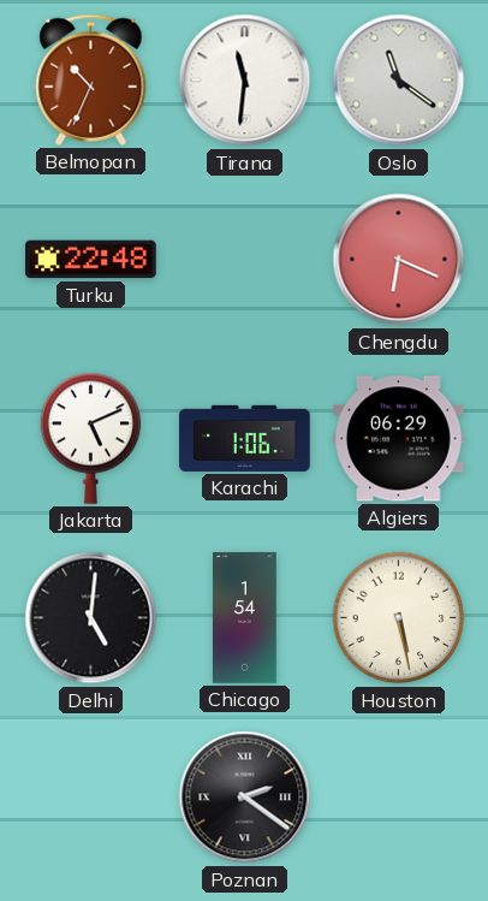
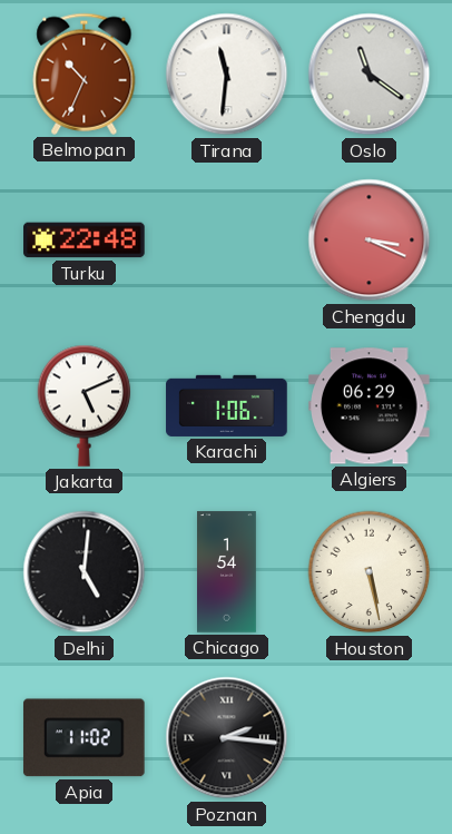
Chengdu: 6:19 -> 3:19 (370, 241)
Apia: none -> 11:02 (83, 738)
Poznan: 2:21 -> 2:16 (227, 738)
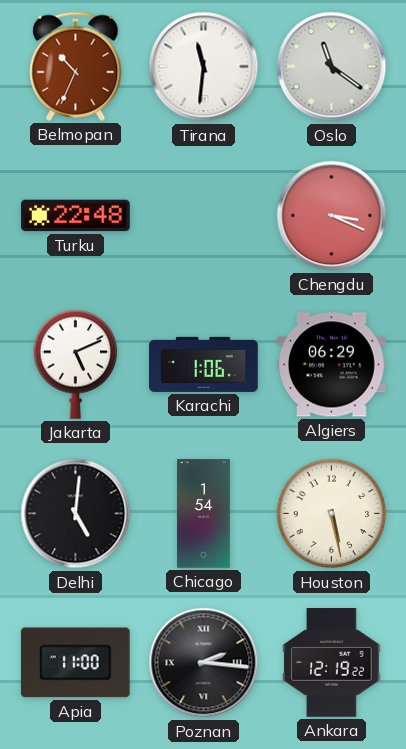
Apia: 11:02 -> 11:00 (75, 663)
Ankara: none -> 12:19 (332, 663)
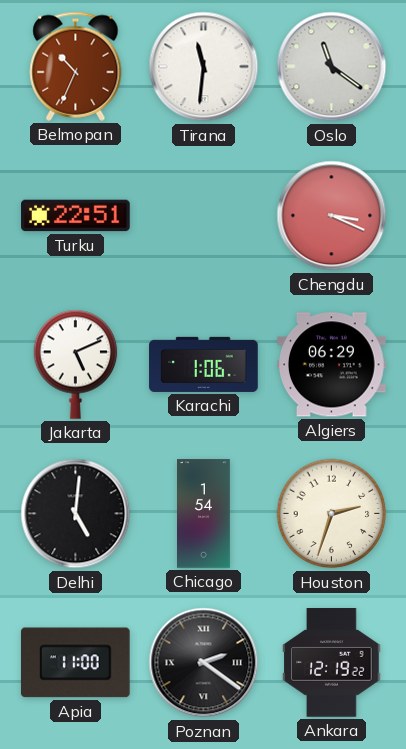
Turku: 22:48 -> 22:51 (76, 216)
Houston: 5:28 -> 2:33 (332, 514)
Poznan: 2:16 -> 2:21 (204, 663)
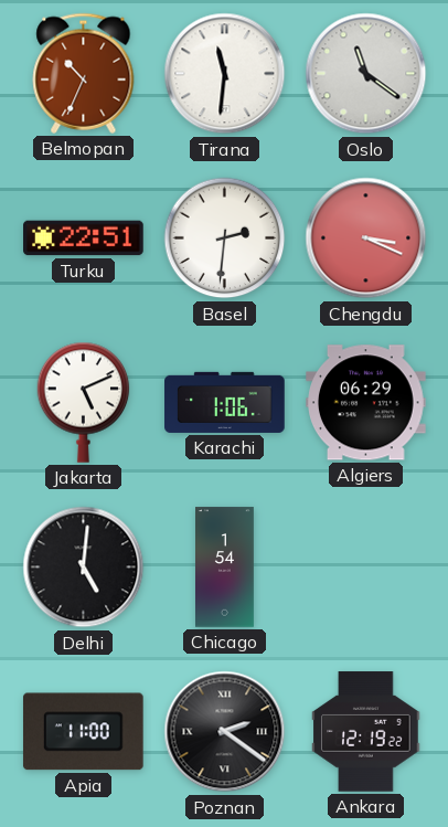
Basel: none -> 2:31 (225, 238)
Houston: 2:33 -> none (332, 514)
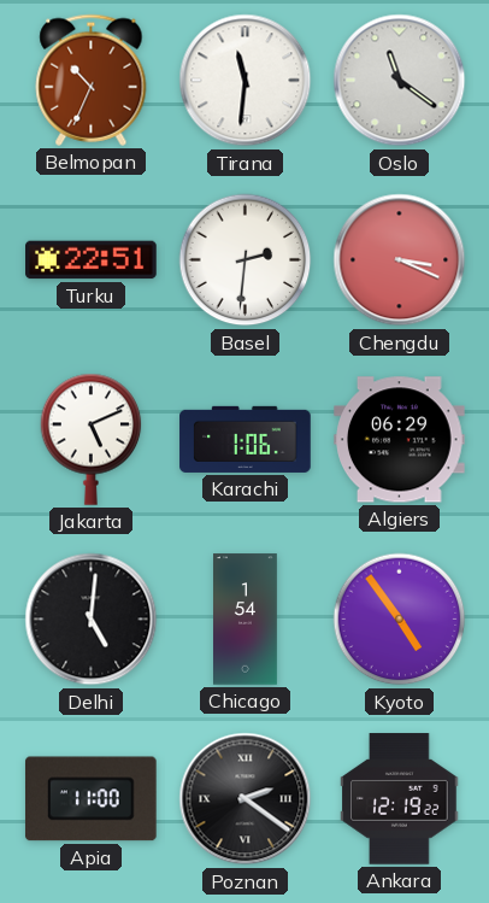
Kyoto: none -> 4:54 (400, 620)
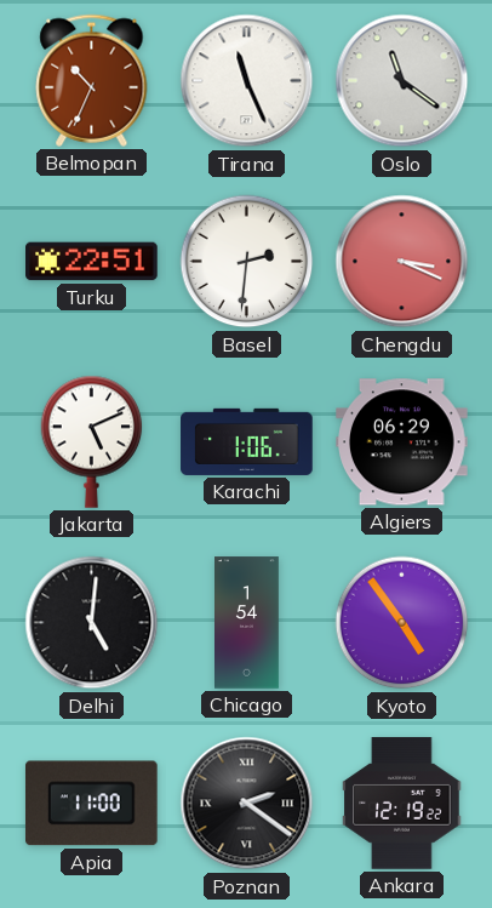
Tirana: 11:31 -> 11:26 (247, 81)
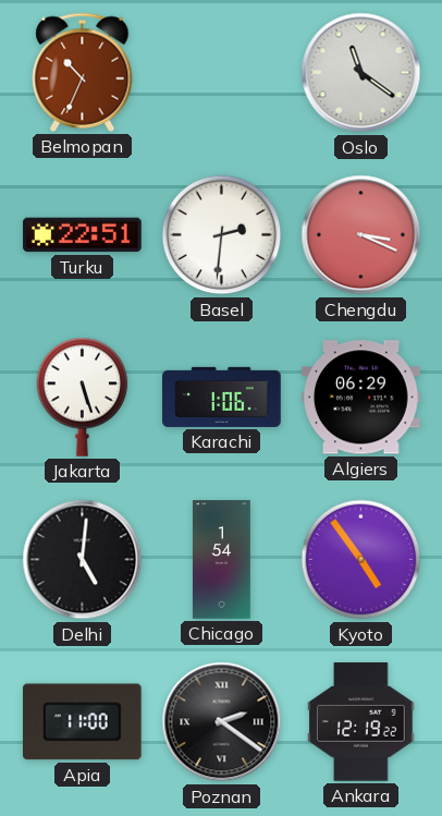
Tirana: 11:26 -> none (247, 81)
Jakarta: 5:11 -> 5:27 (83, 397)
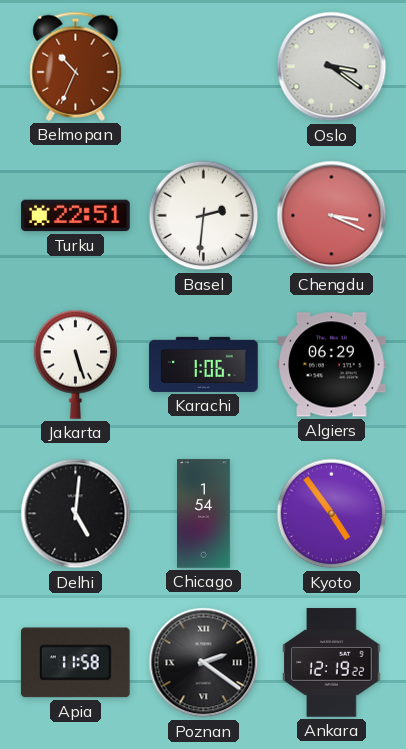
Oslo: 11:21 -> 3:21 (332, 67)
Apia: 11:00 -> 11:58 (75, 663)
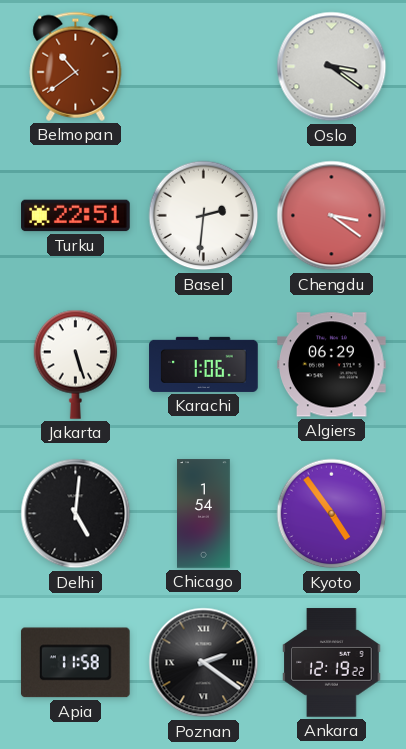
Belmopan: 10:34 -> 10:39 (76, 66)
Chengdu: 3:19 -> 3:21 (332, 216)
